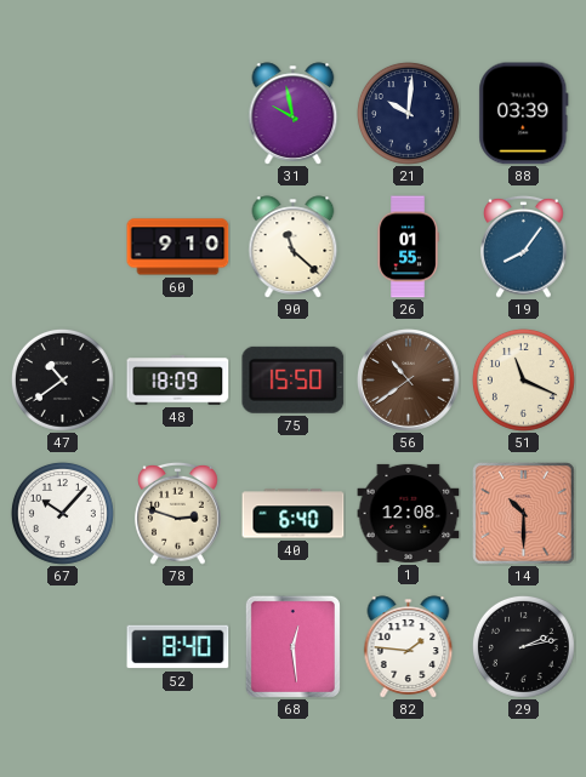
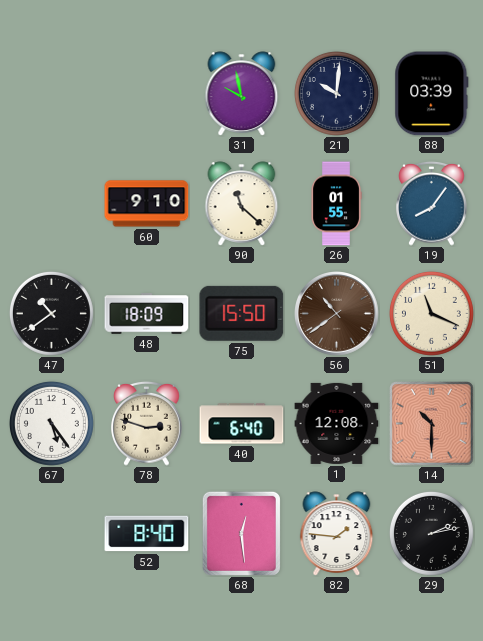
67: 10:07 -> 5:24 (51, 423)
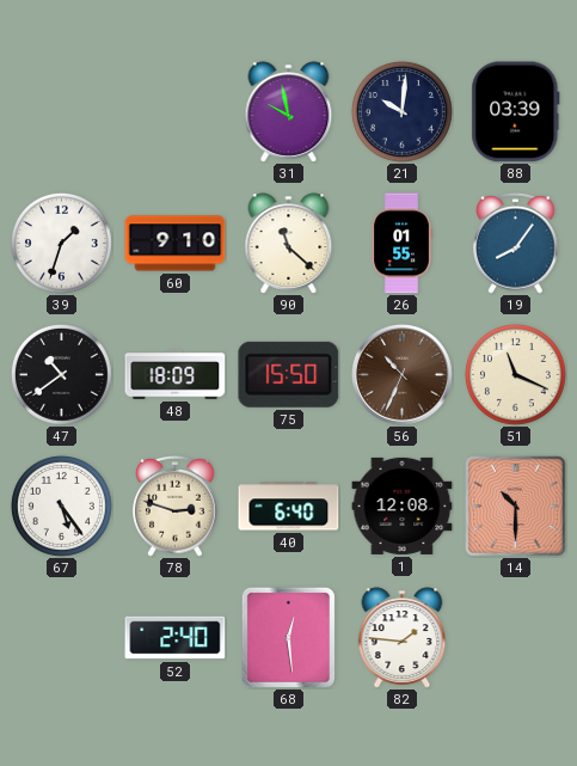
39: none -> 1:33 (61, 243)
56: 10:39 -> 10:34 (403, 375)
52: 8:40 -> 2:40 (176, 638)
29: 2:13 -> none (431, 533)
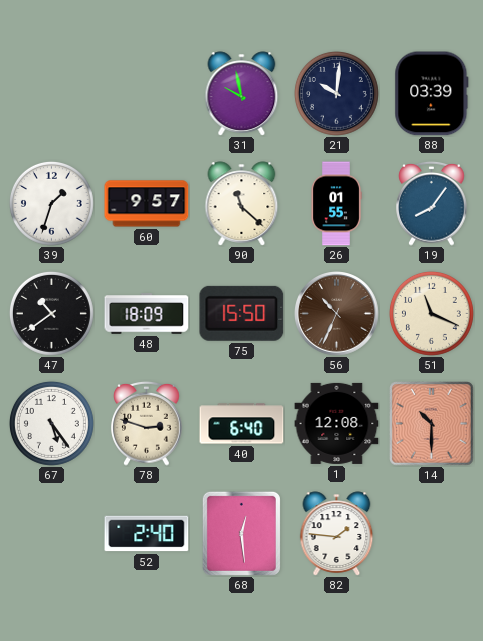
60: 9:10 -> 9:57 (147, 204)
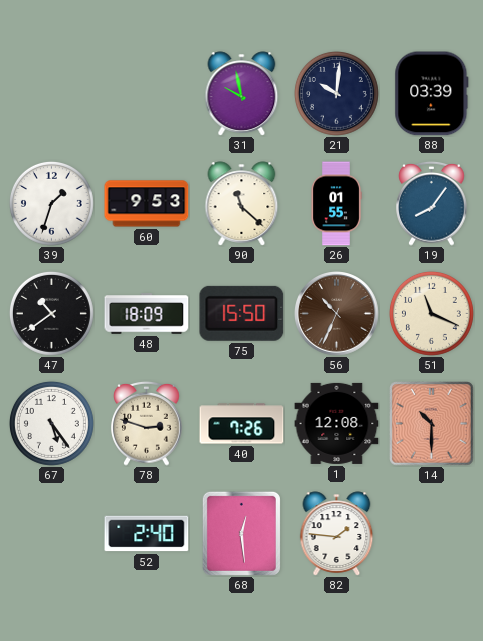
60: 9:57 -> 9:53 (147, 204)
40: 6:40 -> 7:26 (242, 424)
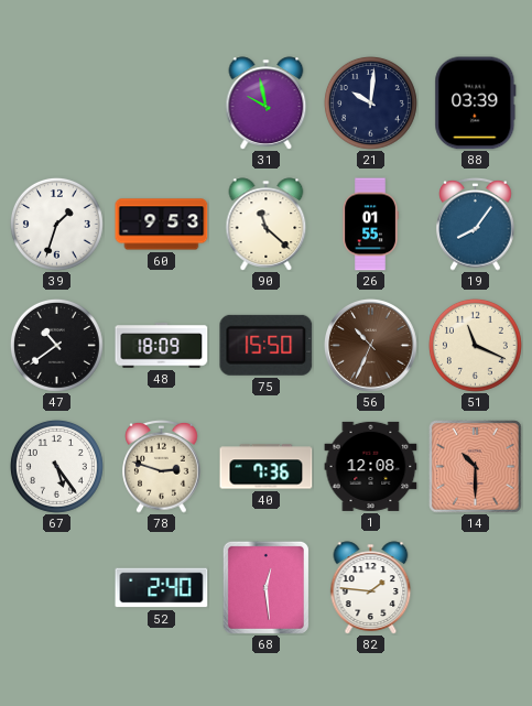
40: 7:26 -> 7:36 (267, 467)
